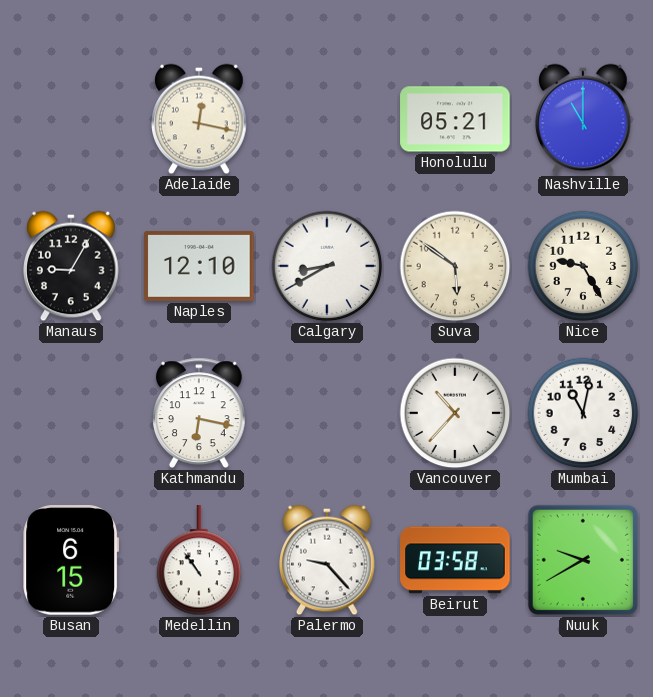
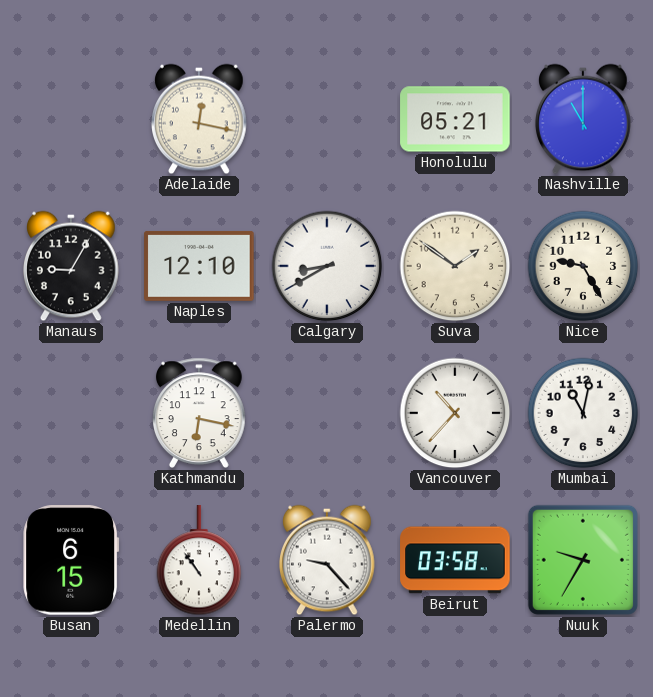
Suva: 5:51 -> 1:51 (455, 266)
Nuuk: 9:40 -> 9:35 (583, 560)
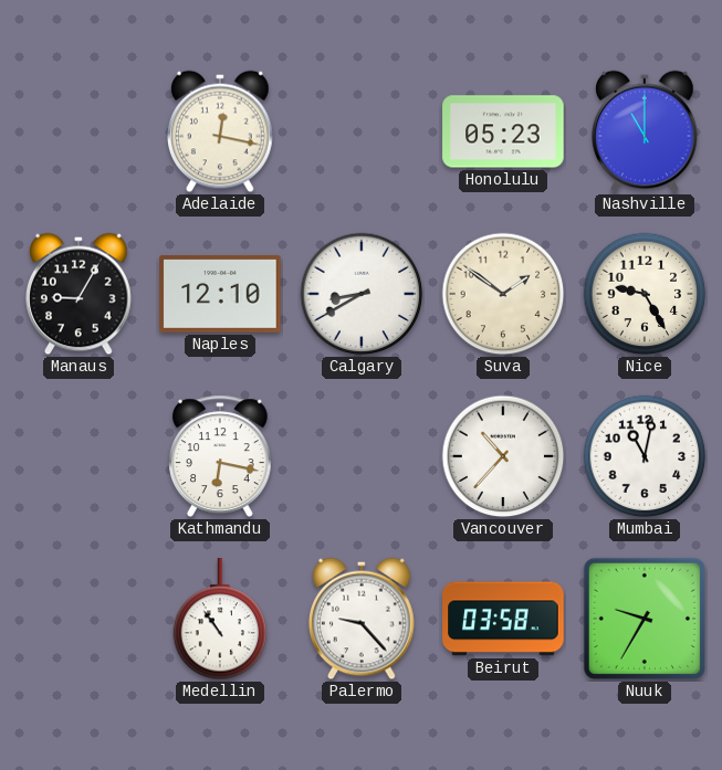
Honolulu: 05:21 -> 05:23 (503, 131)
Busan: 6:15 -> none (71, 560)
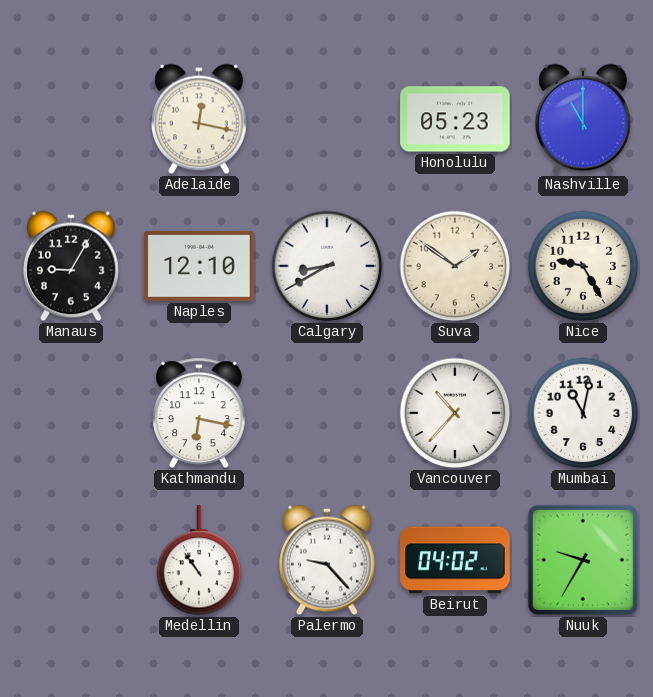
Beirut: 03:58 -> 04:02 (455, 560)
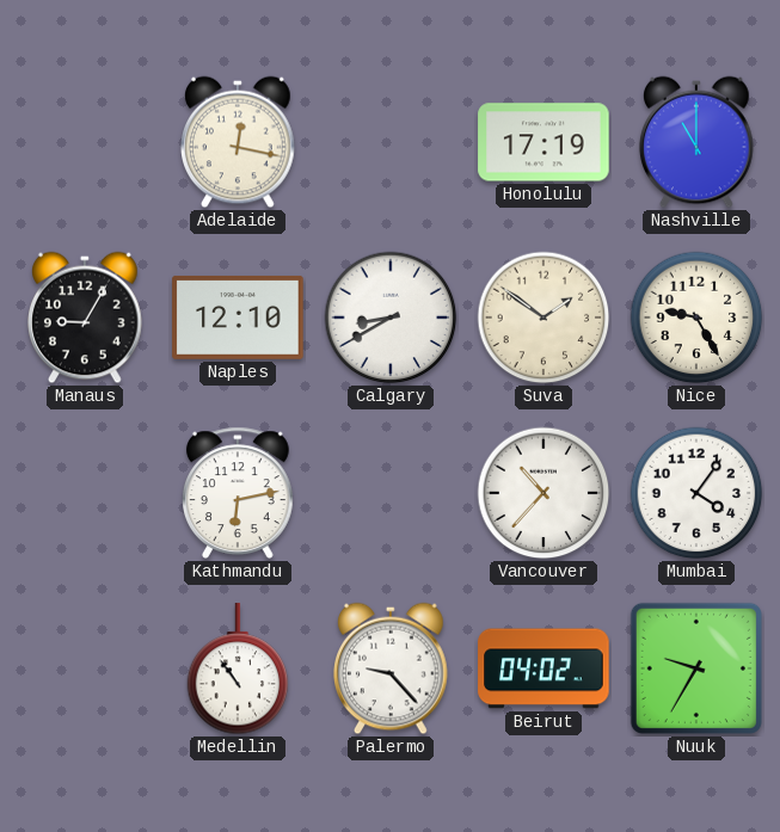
Honolulu: 05:23 -> 17:19 (543, 142)
Kathmandu: 6:17 -> 6:13 (239, 493)
Mumbai: 11:02 -> 4:06 (696, 493)
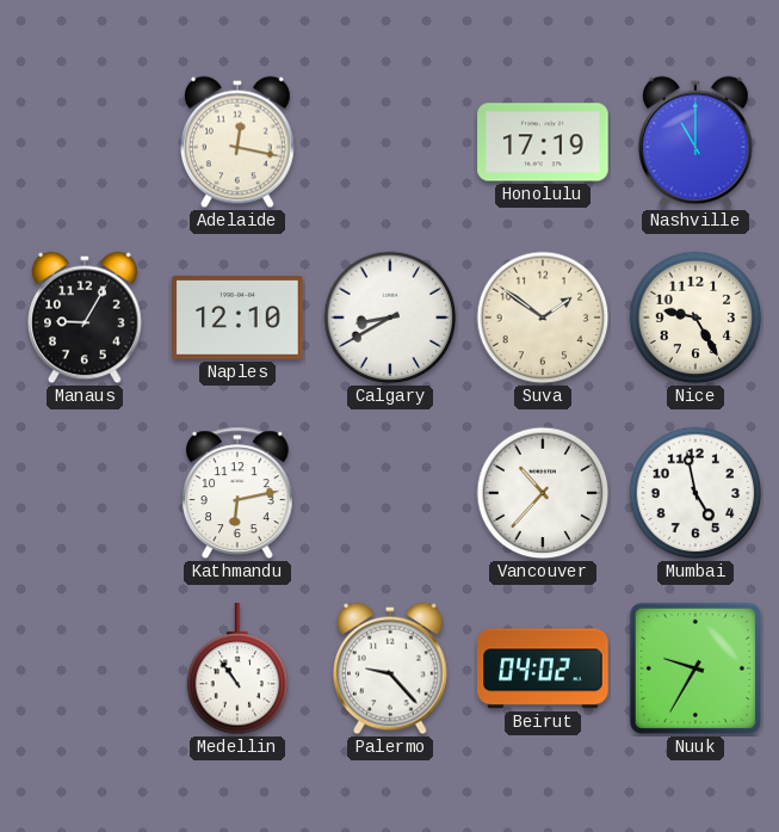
Mumbai: 4:06 -> 4:58 (695, 493)
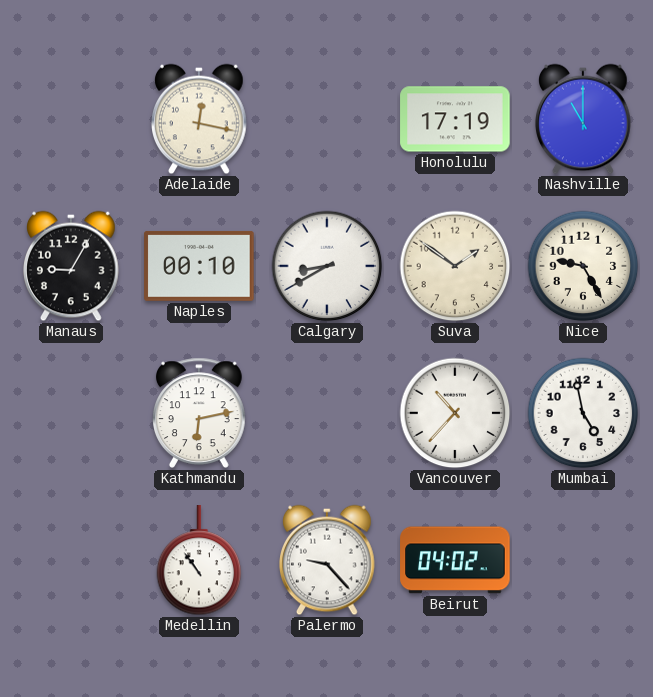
Naples: 12:10 -> 00:10 (199, 266)
Nuuk: 9:35 -> none (695, 668)
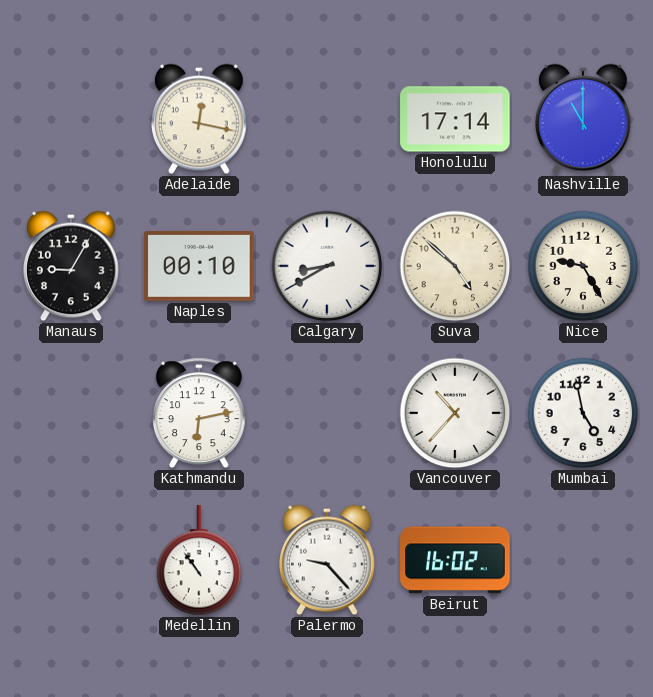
Honolulu: 17:19 -> 17:14 (455, 119)
Suva: 1:51 -> 4:52 (455, 266)
Beirut: 04:02 -> 16:02 (455, 560)
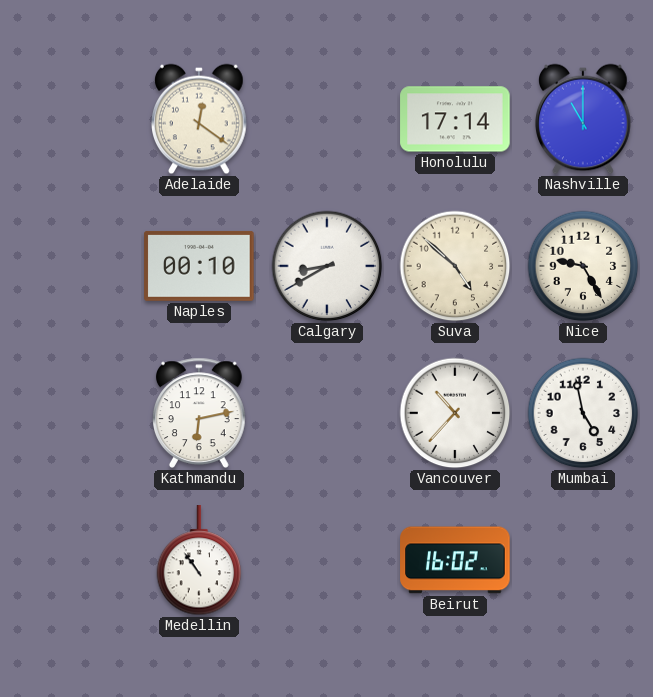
Adelaide: 12:17 -> 12:21 (200, 119)
Manaus: 9:05 -> none (72, 266)
Palermo: 9:23 -> none (328, 560)
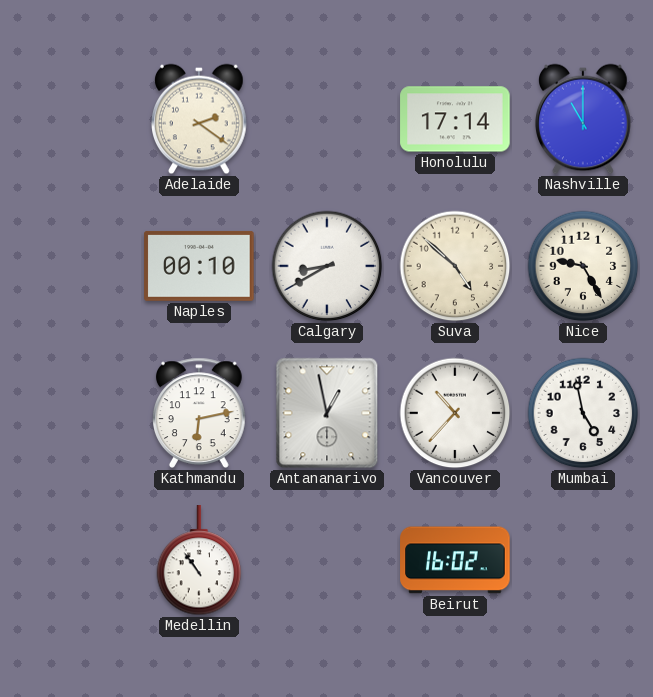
Adelaide: 12:21 -> 2:21 (200, 119)
Antananarivo: none -> 12:58 (327, 413)
